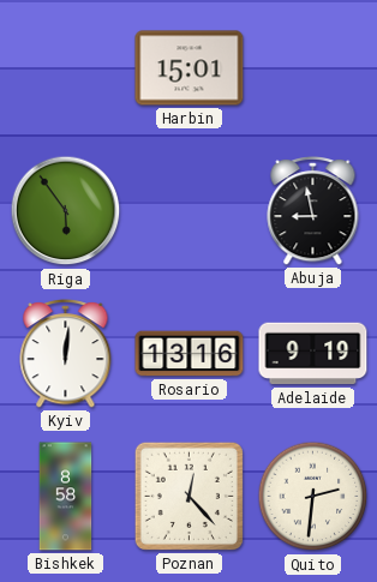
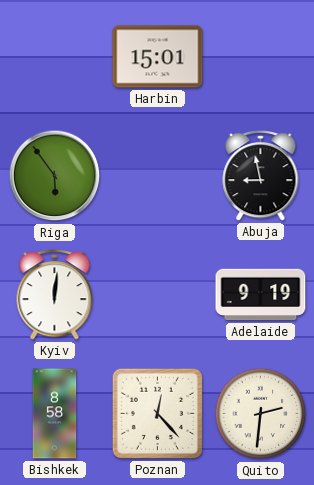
Rosario: 13:16 -> none (190, 354)
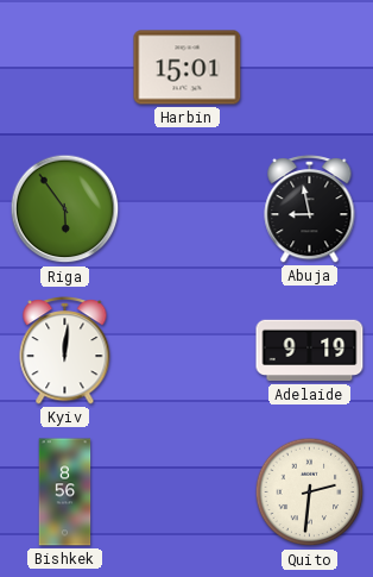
Bishkek: 8:58 -> 8:56 (65, 493)
Poznan: 12:23 -> none (157, 413)
